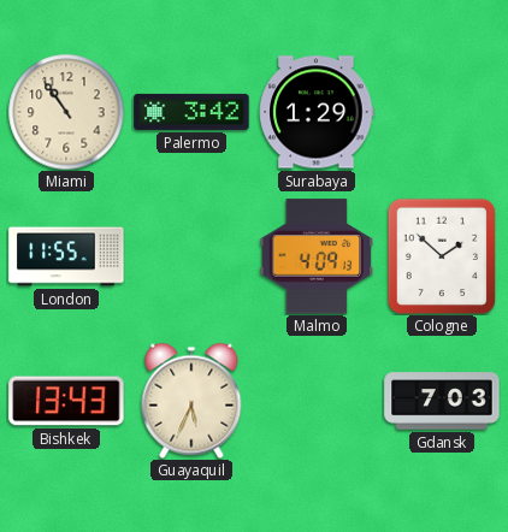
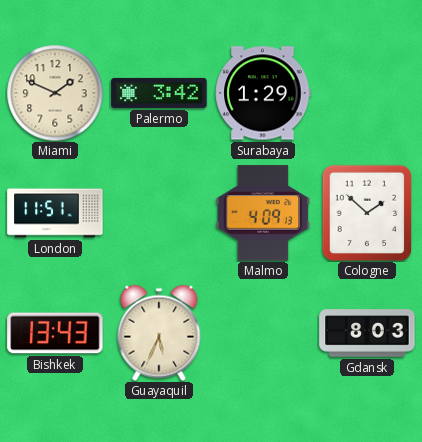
Miami: 10:54 -> 1:49 (55, 93)
London: 11:55 -> 11:51 (55, 213)
Gdansk: 7:03 -> 8:03 (367, 333)
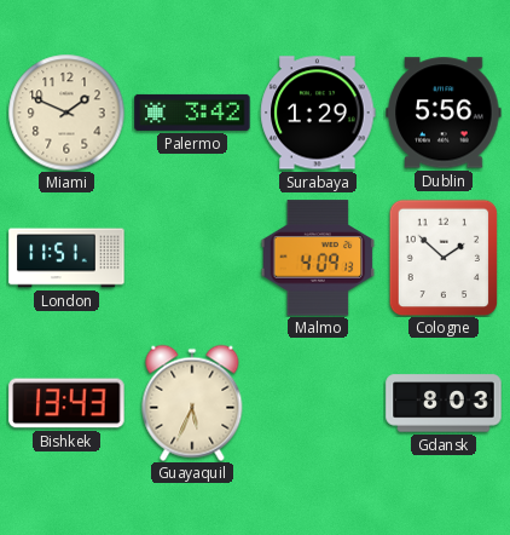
Dublin: none -> 5:56 (444, 113)
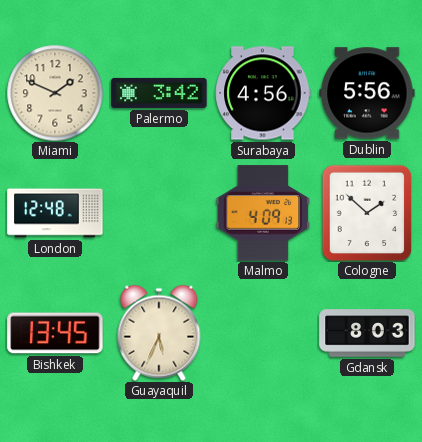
Surabaya: 1:29 -> 4:56 (263, 93)
London: 11:51 -> 12:48 (55, 213)
Bishkek: 13:43 -> 13:45 (55, 333)
